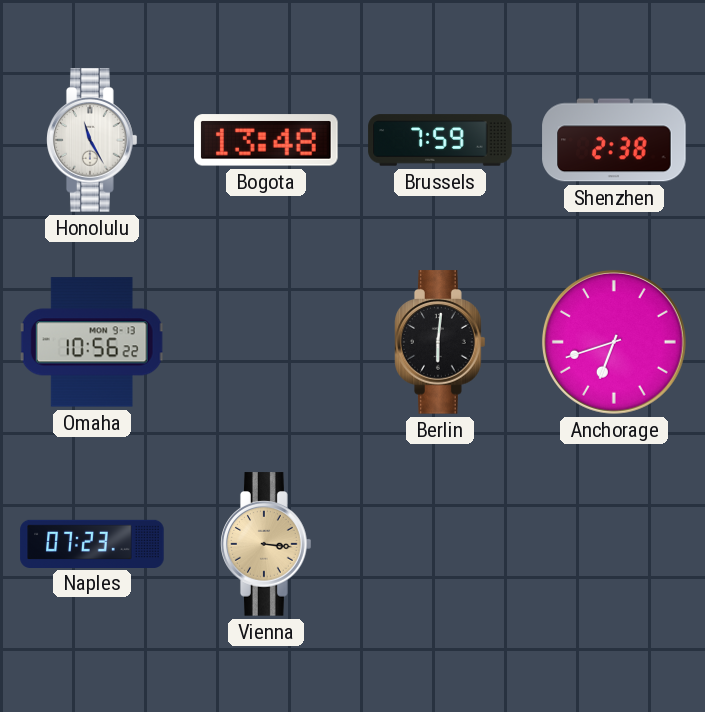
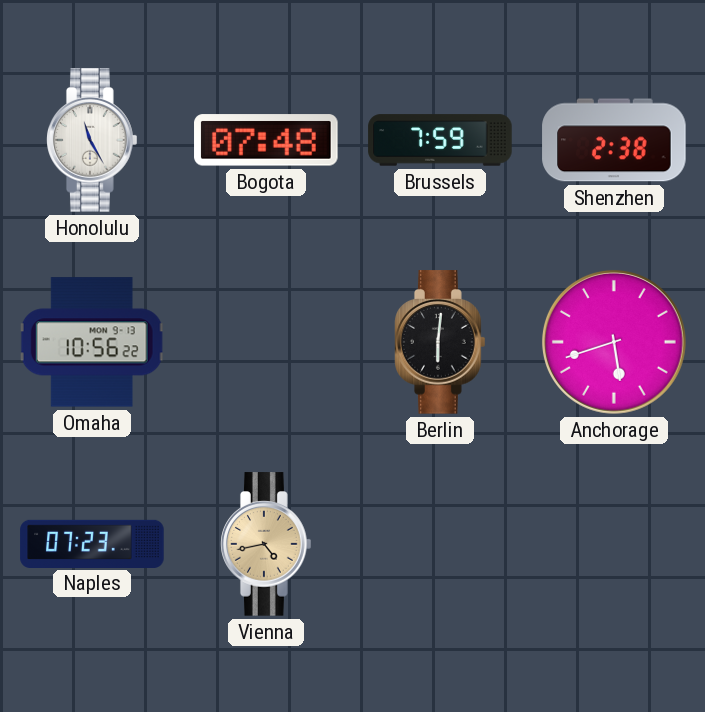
Bogota: 13:48 -> 07:48 (266, 140)
Anchorage: 6:42 -> 5:42 (614, 342)
Vienna: 3:16 -> 4:43 (266, 544)
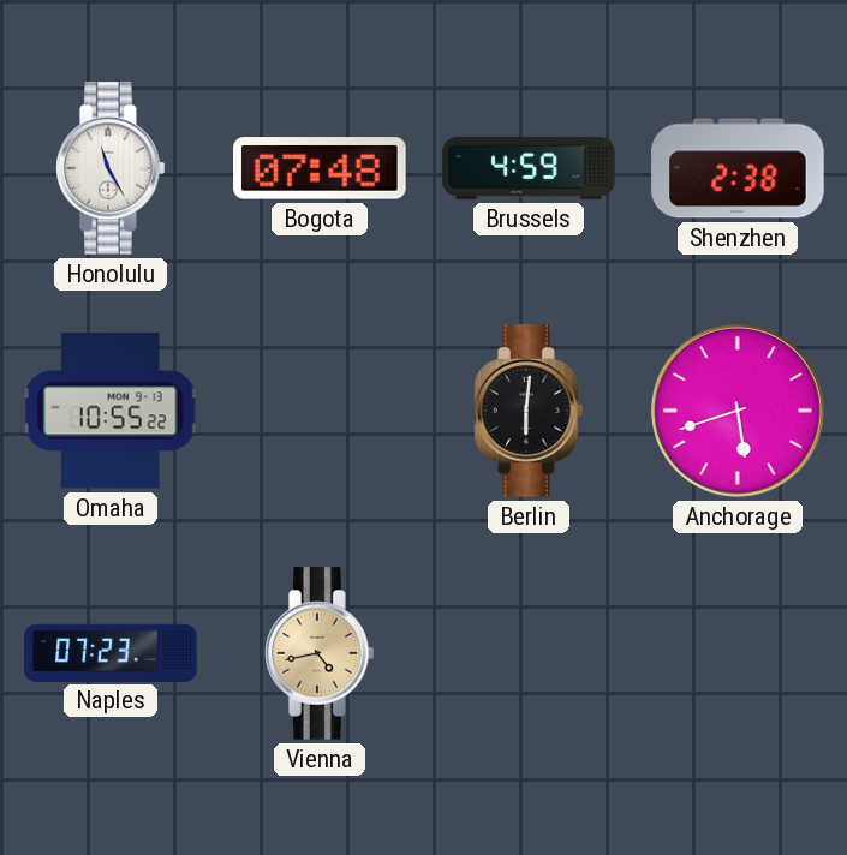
Brussels: 7:59 -> 4:59 (529, 168)
Omaha: 10:56 -> 10:55 (111, 411)
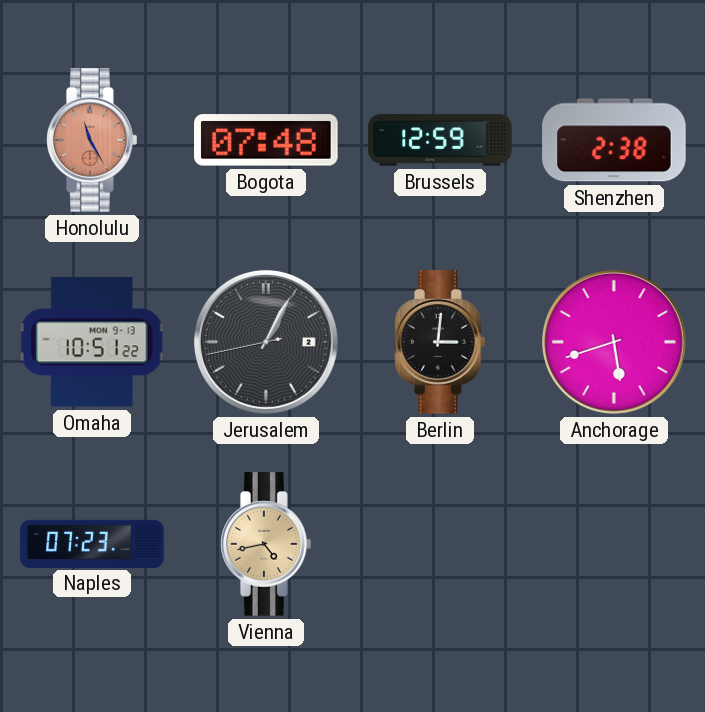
Honolulu dial: white -> salmon (92, 140)
Brussels: 4:59 -> 12:59 (440, 140)
Omaha: 10:55 -> 10:51 (92, 342)
Jerusalem: none -> 1:04 (266, 342)
Berlin: 6:01 -> 3:01 (440, 342)
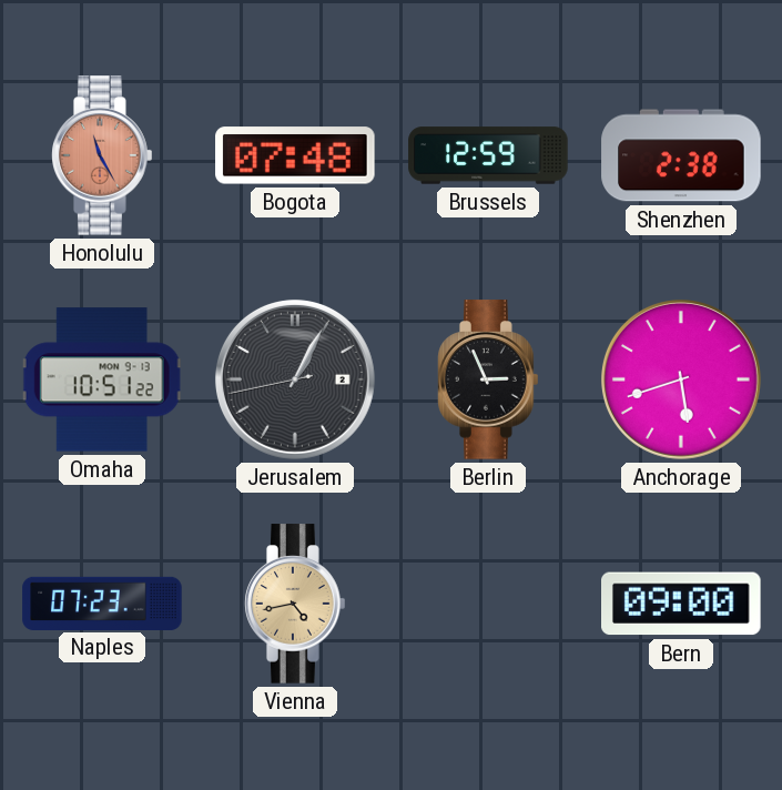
Berlin: 3:01 -> 2:56 (488, 379)
Bern: none -> 09:00 (682, 604)
